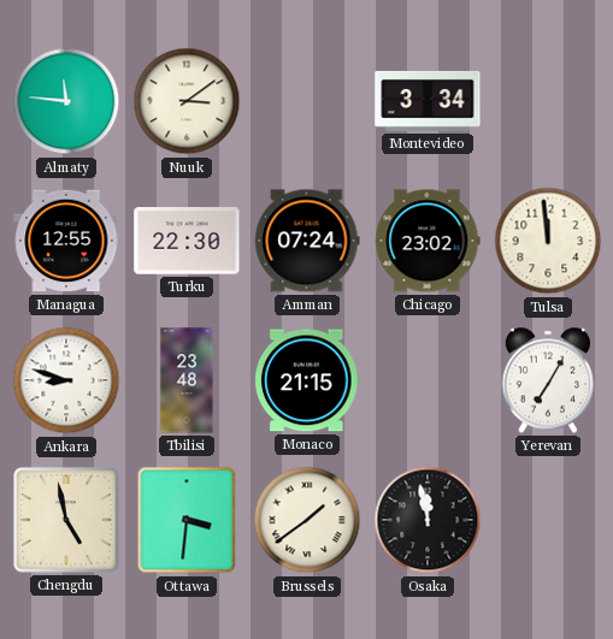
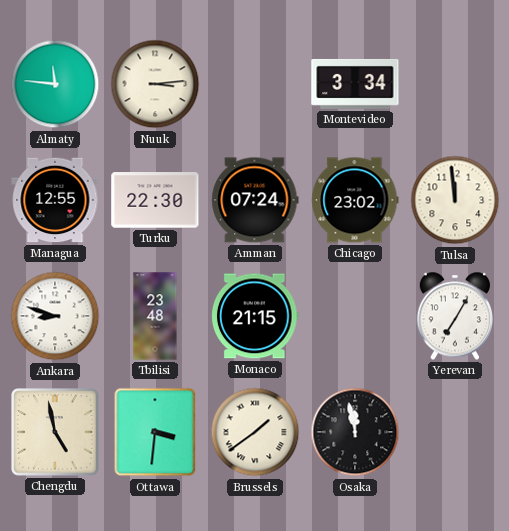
Nuuk: 3:09 -> 3:14 (155, 84)
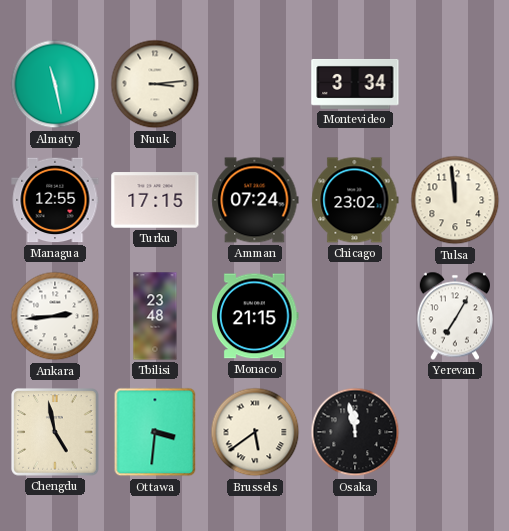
Almaty: 11:46 -> 11:28 (55, 84)
Turku: 22:30 -> 17:15 (155, 200)
Ankara: 8:48 -> 2:44 (55, 316)
Brussels: 1:39 -> 5:39 (255, 432)
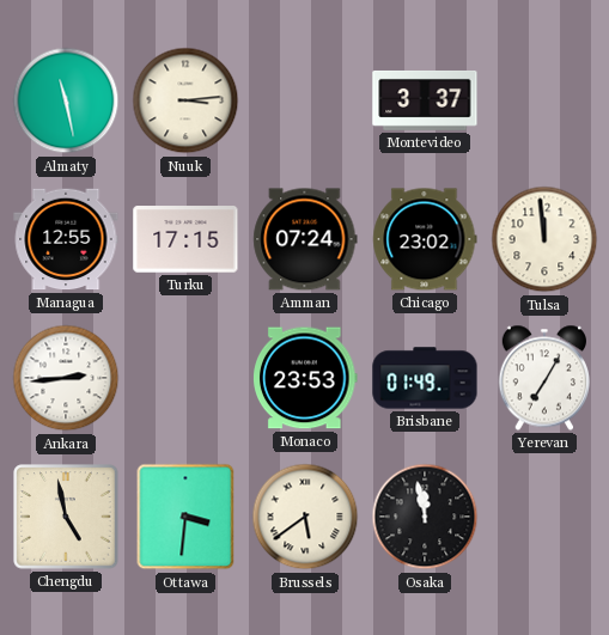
Montevideo: 3:34 -> 3:37 (425, 100)
Tbilisi: 23:48 -> none (155, 316)
Monaco: 21:15 -> 23:53 (306, 378)
Brisbane: none -> 01:49 (425, 378)
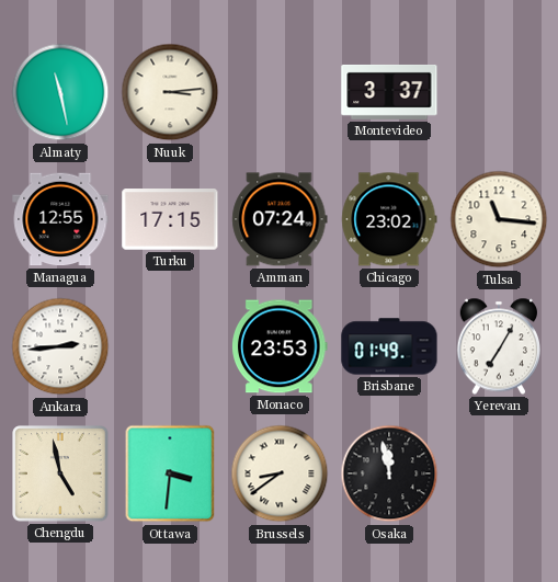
Tulsa: 11:59 -> 11:16 (499, 219)
Brussels: 5:39 -> 8:39 (280, 473)
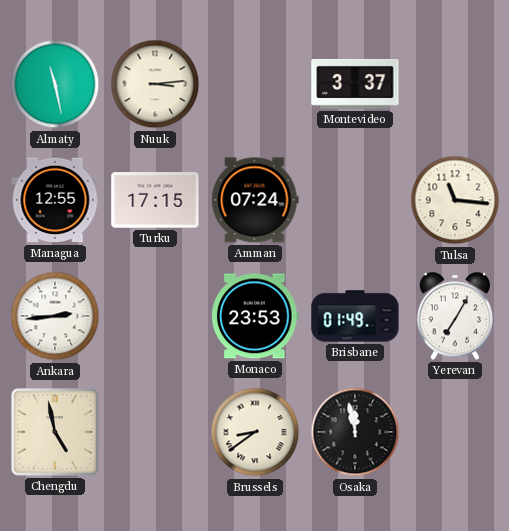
Chicago: 23:02 -> none (389, 219)
Ottawa: 3:31 -> none (170, 473)
